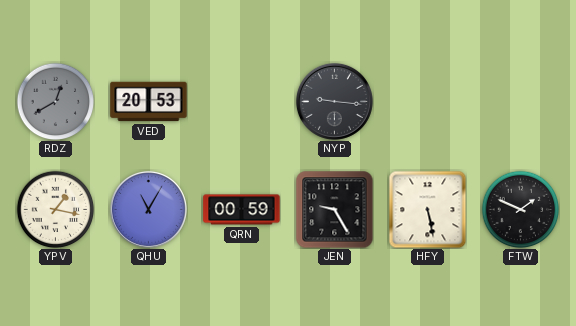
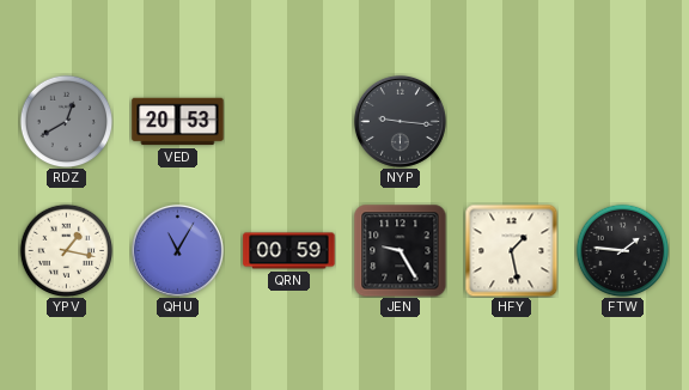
HFY: 5:28 -> 1:28 (511, 250)
FTW: 1:49 -> 1:46 (622, 250)
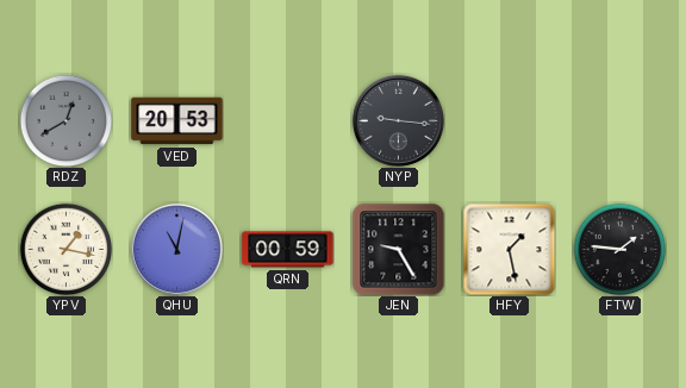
QHU: 11:05 -> 11:02 (176, 249)
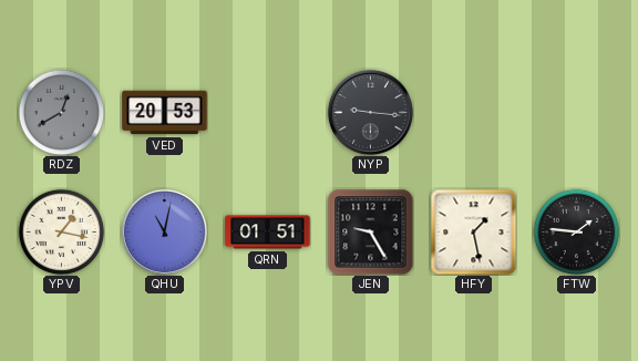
QRN: 00:59 -> 01:51 (268, 233)
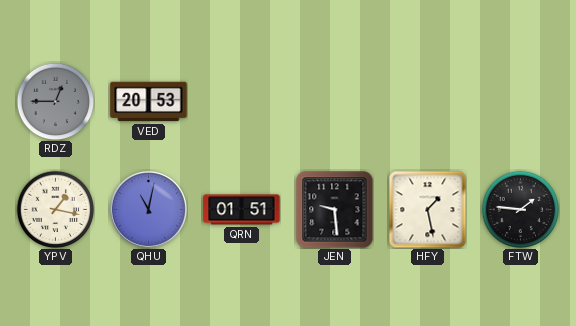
RDZ: 12:40 -> 12:45 (55, 101)
NYP: 9:16 -> none (370, 112)
JEN: 9:25 -> 9:29 (334, 209)
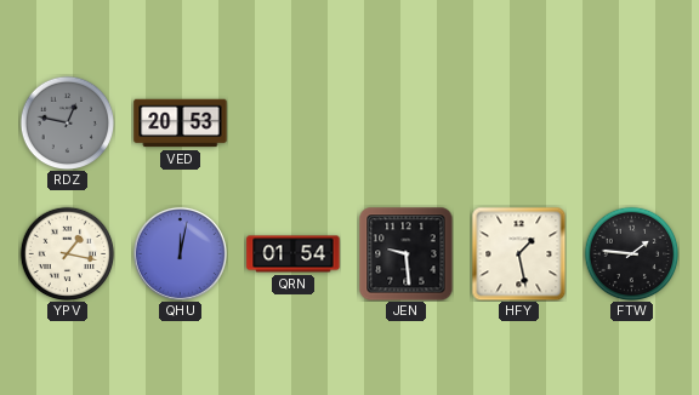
RDZ: 12:45 -> 12:47 (67, 122)
QHU: 11:02 -> 12:02 (180, 253)
QRN: 01:51 -> 01:54 (294, 254)
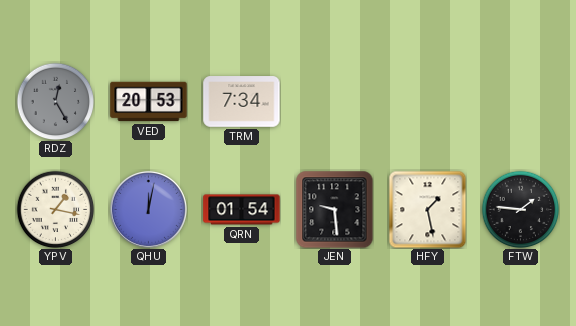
RDZ: 12:47 -> 12:25 (55, 101)
TRM: none -> 7:34 (242, 102)
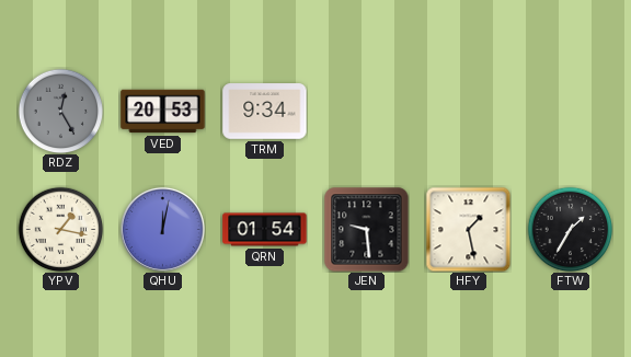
TRM: 7:34 -> 9:34 (265, 112)
FTW: 1:46 -> 1:35 (570, 229)
